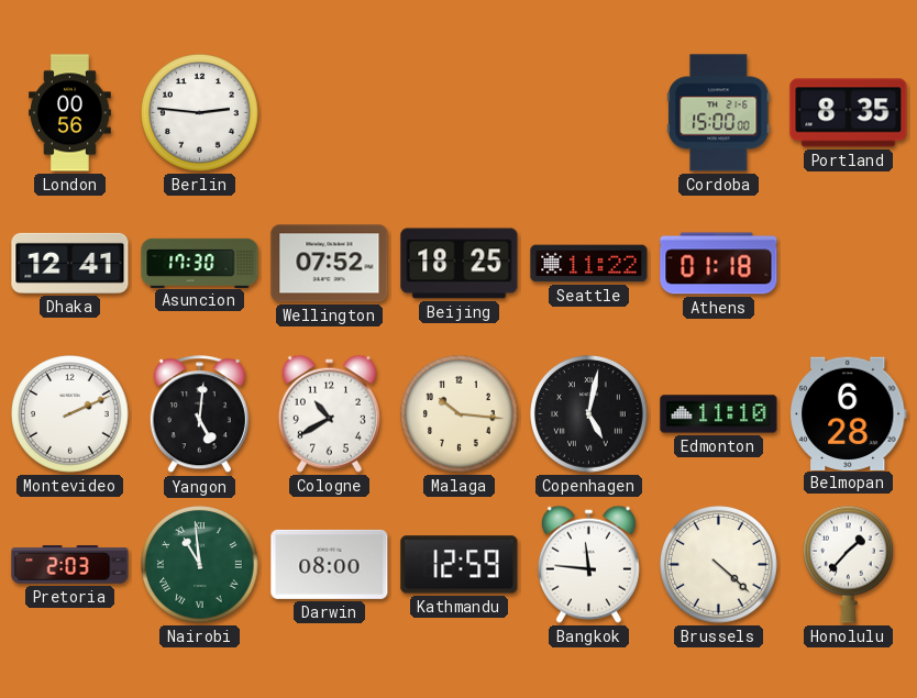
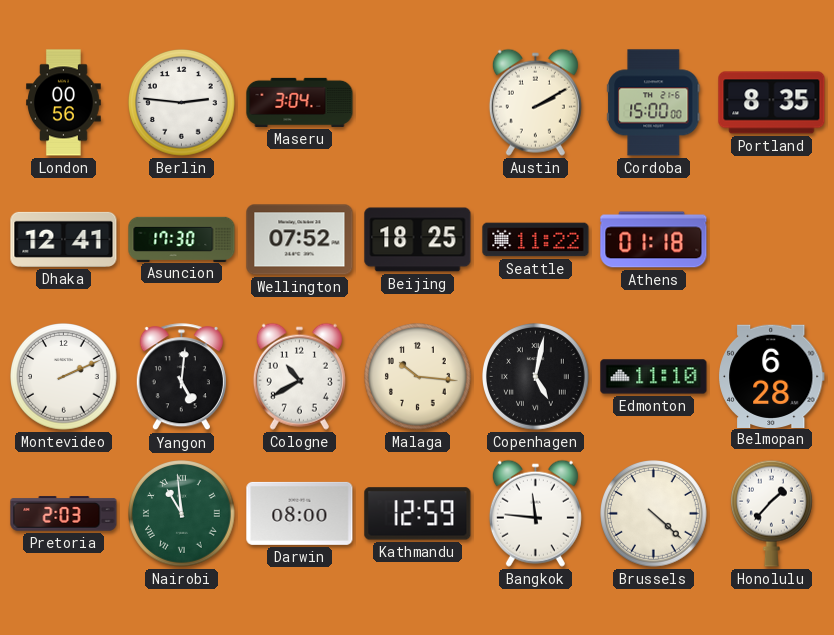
Maseru: none -> 3:04 (300, 102)
Austin: none -> 2:10 (535, 102)
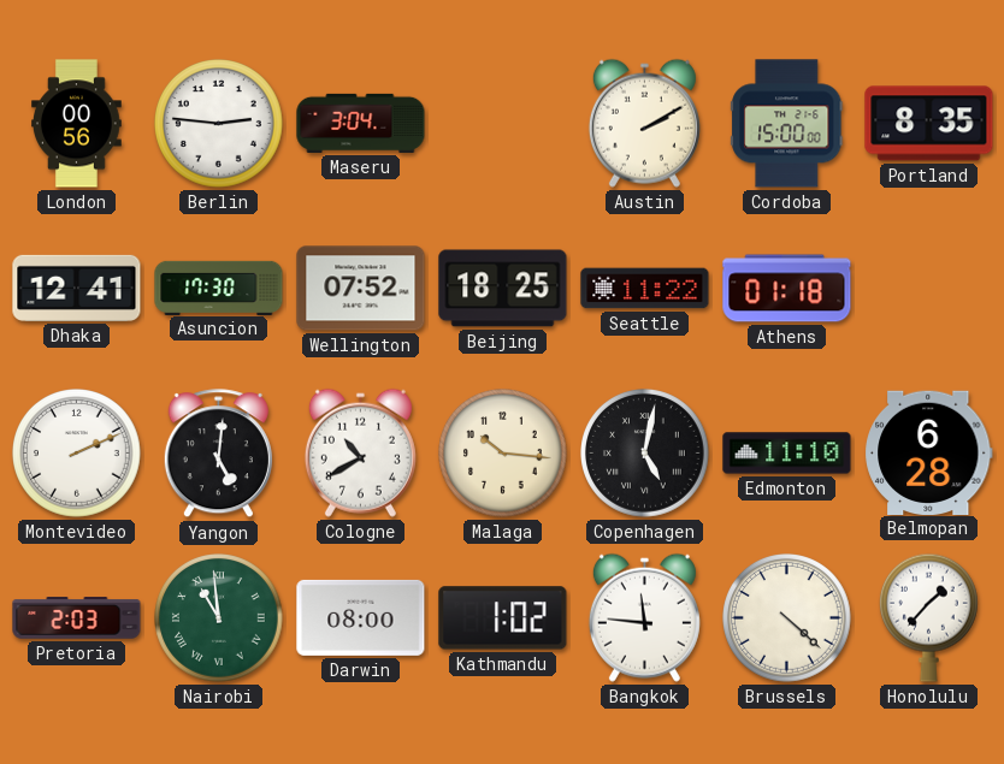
Kathmandu: 12:59 -> 1:02 (503, 618)
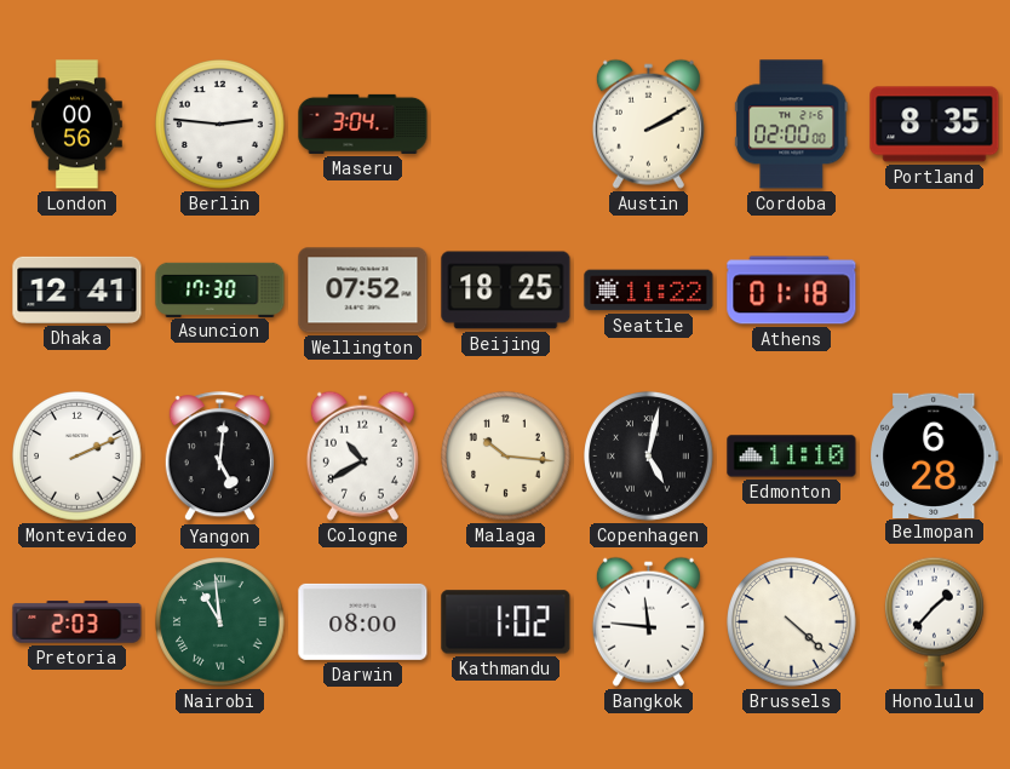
Cordoba: 15:00 -> 02:00 (792, 125)
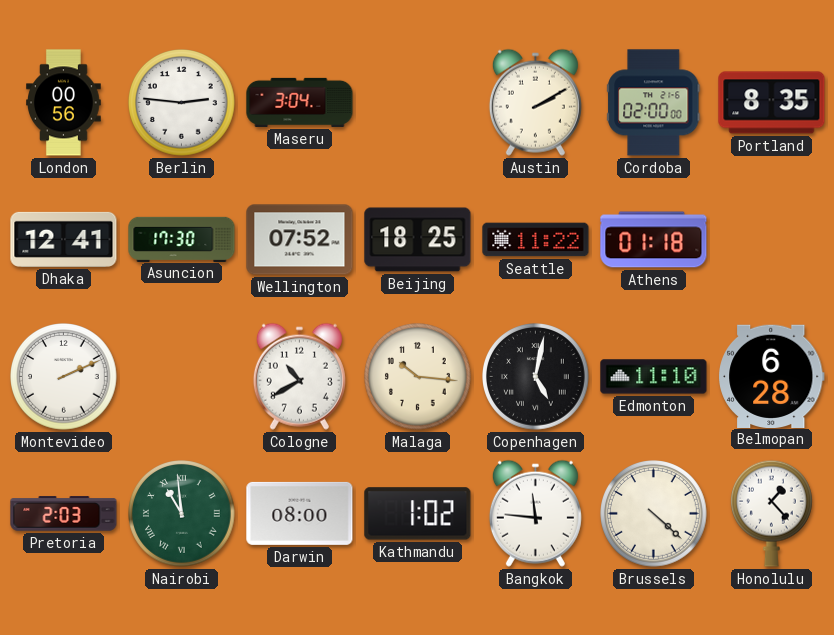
Yangon: 5:01 -> none (219, 457)
Honolulu: 1:37 -> 1:23 (772, 513)
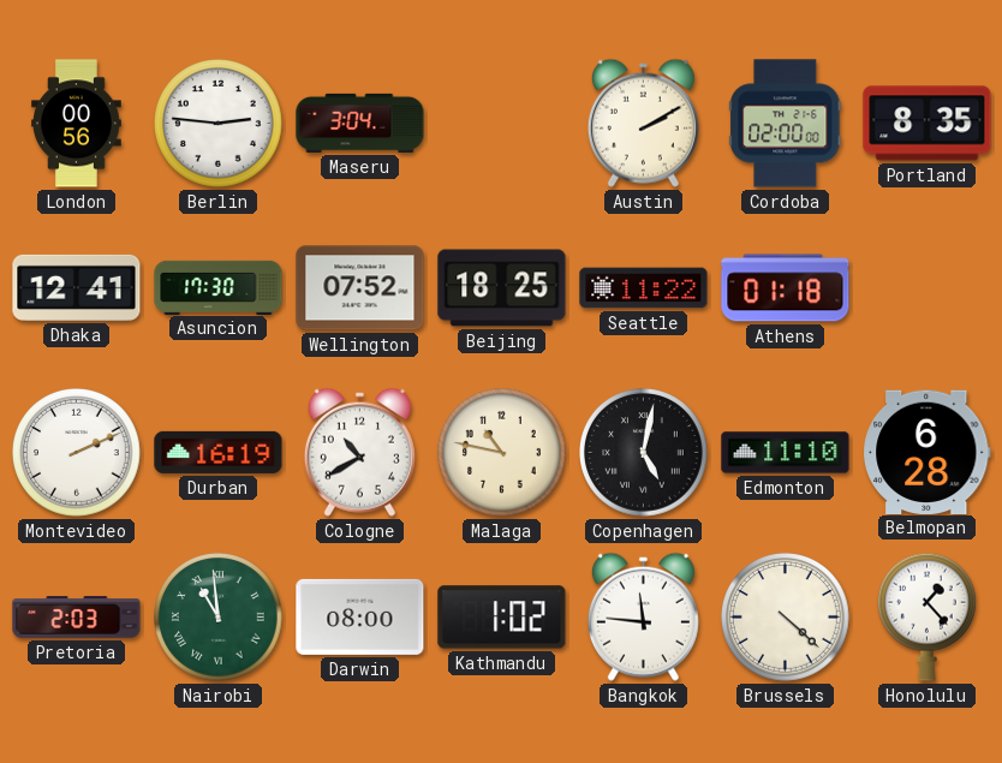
Durban: none -> 16:19 (219, 452)
Malaga: 10:16 -> 10:47 (502, 453)
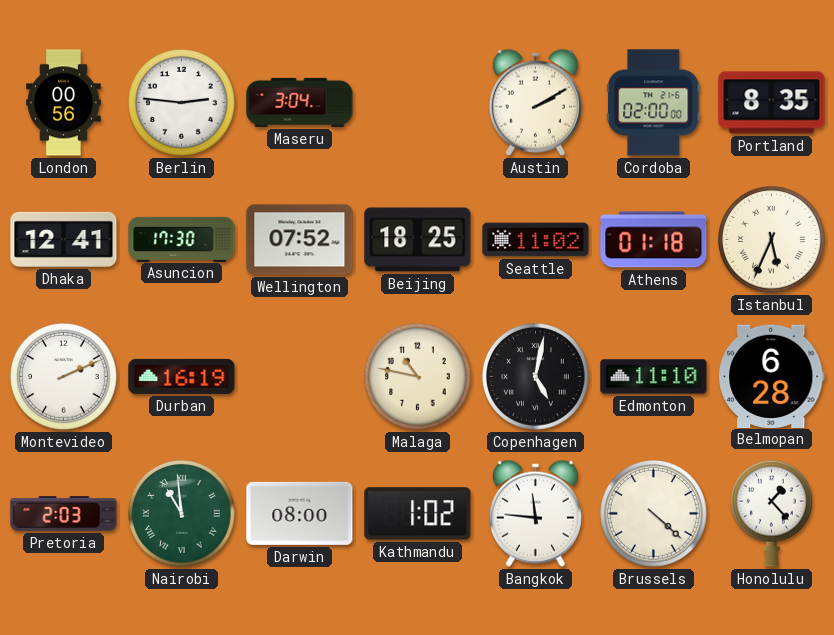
Seattle: 11:22 -> 11:02 (536, 240)
Istanbul: none -> 5:34 (772, 240)
Cologne: 10:40 -> none (359, 452)
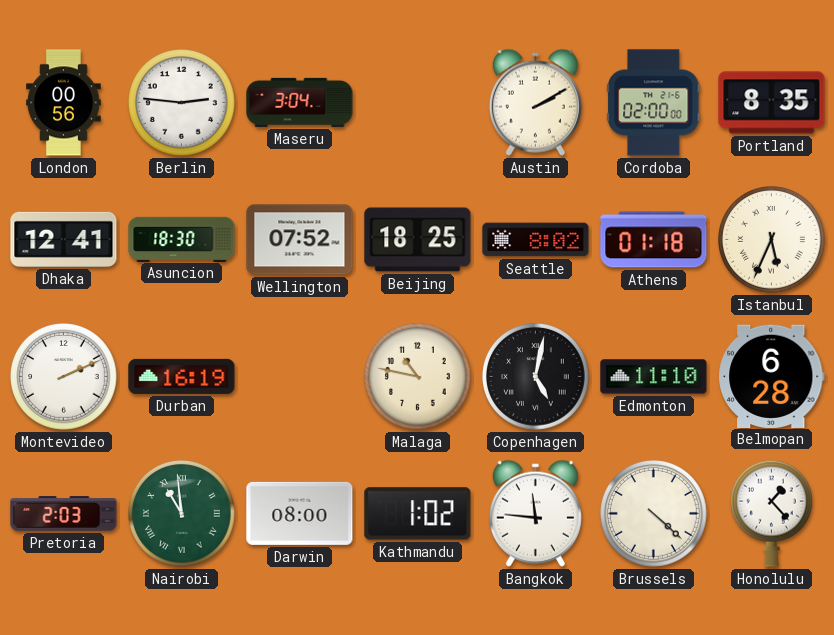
Asuncion: 17:30 -> 18:30 (182, 239)
Seattle: 11:02 -> 8:02 (536, 240)
